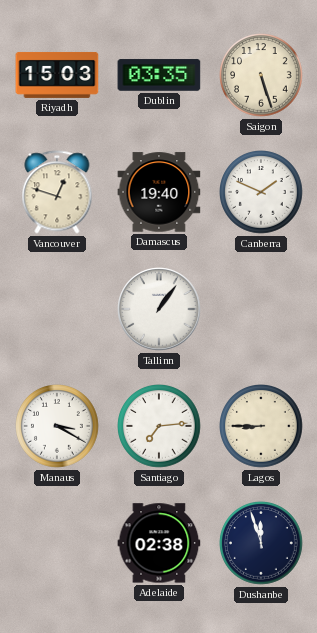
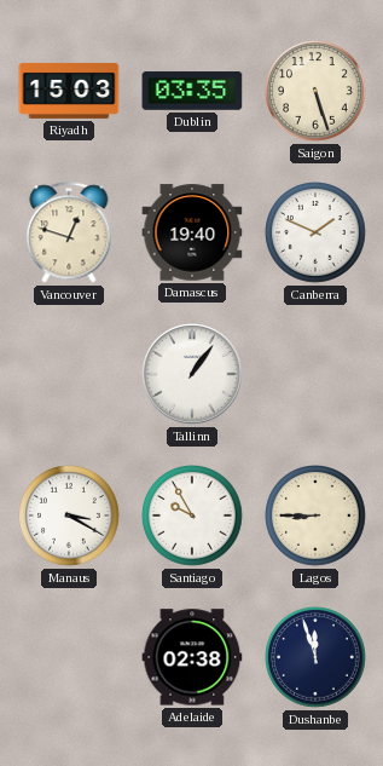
Santiago: 7:14 -> 9:55 (193, 517)
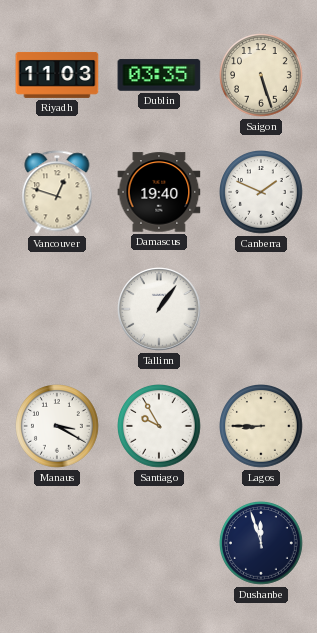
Riyadh: 15:03 -> 11:03 (57, 75)
Adelaide: 02:38 -> none (192, 657)
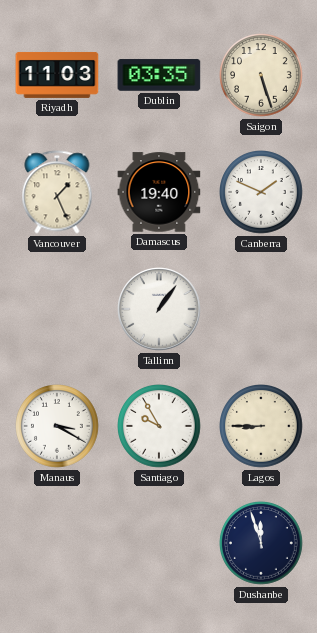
Vancouver: 12:48 -> 1:26 (57, 192)
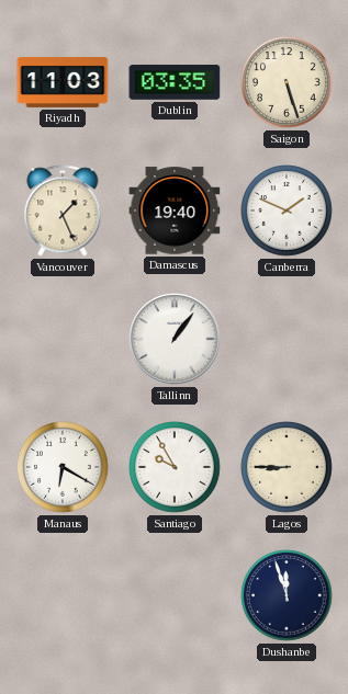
Manaus: 3:20 -> 6:20 (64, 468)
